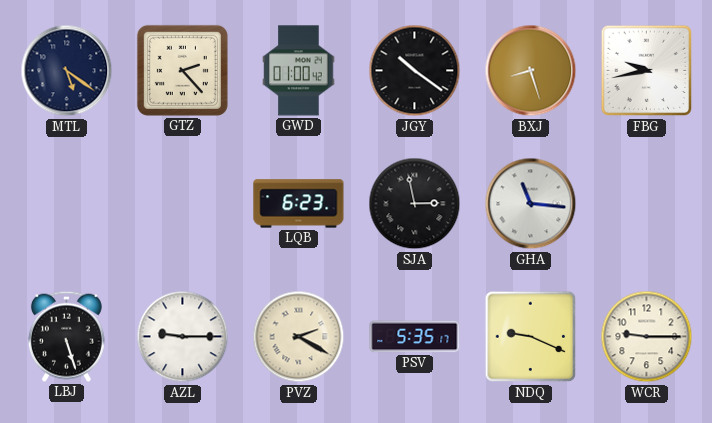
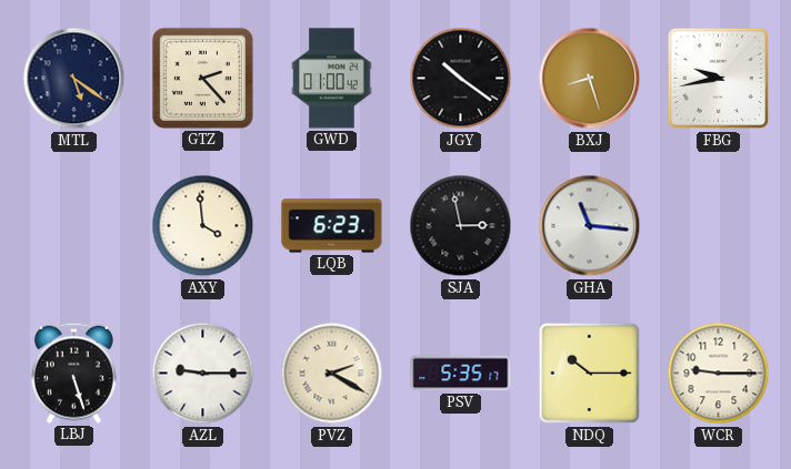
AXY: none -> 3:59 (203, 226)
NDQ: 9:19 -> 10:15 (590, 374)
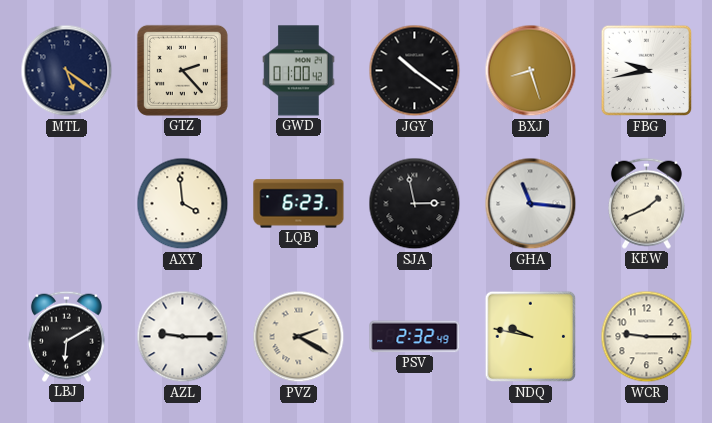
KEW: none -> 1:41 (646, 203)
LBJ: 5:27 -> 6:10 (66, 336)
PSV: 5:35 -> 2:32 (415, 337)
NDQ: 10:15 -> 9:47 (531, 337)
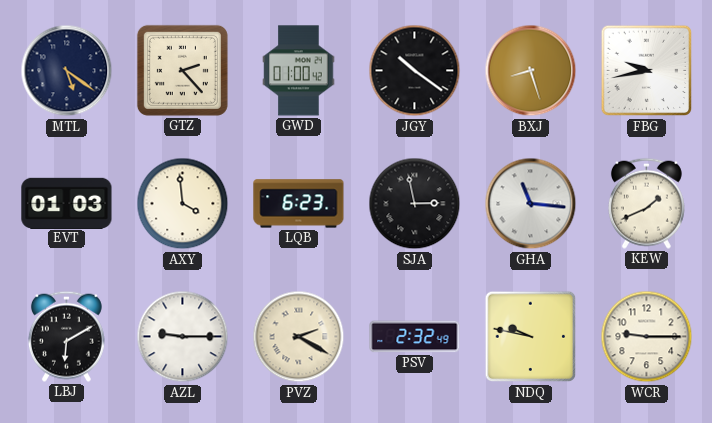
EVT: none -> 01:03 (67, 203)
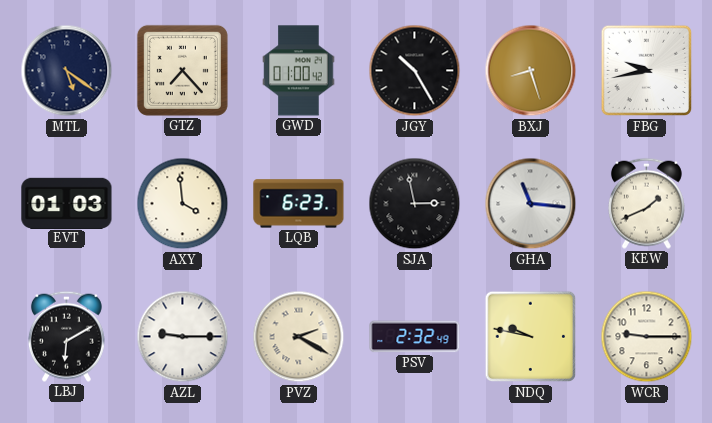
GTZ: 2:23 -> 7:23 (182, 70)
JGY: 10:21 -> 10:25 (415, 71)
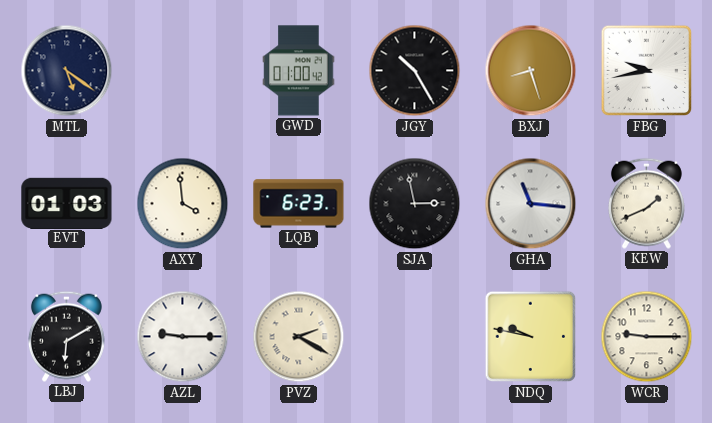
GTZ: 7:23 -> none (182, 70)
PSV: 2:32 -> none (415, 337)
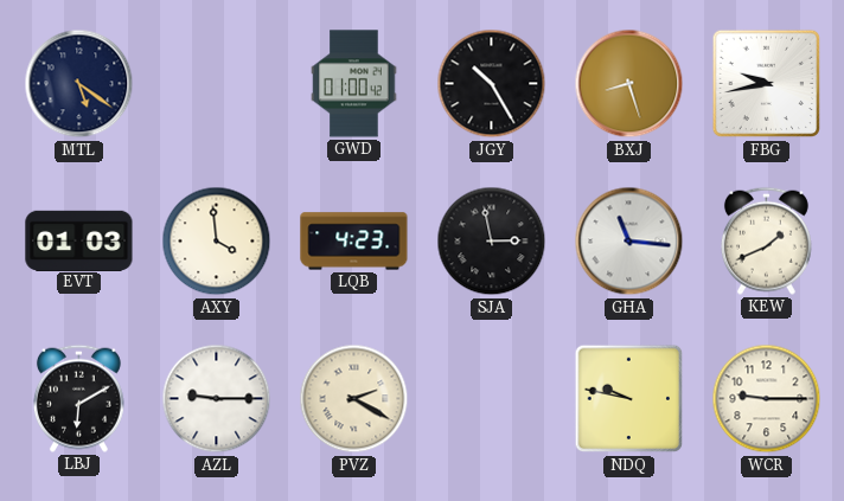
LQB: 6:23 -> 4:23 (354, 242)
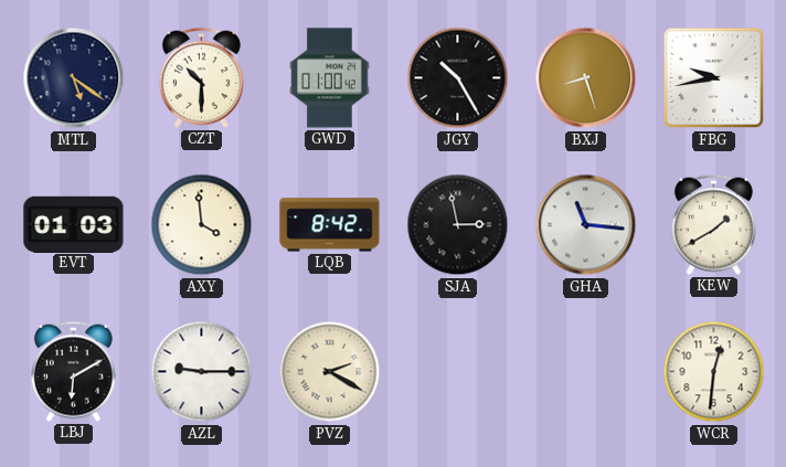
CZT: none -> 10:30 (201, 77)
LQB: 4:23 -> 8:42 (330, 225)
KEW: 1:41 -> 1:40 (713, 224)
NDQ: 9:47 -> none (629, 399)
WCR: 9:15 -> 12:31 (714, 372)
